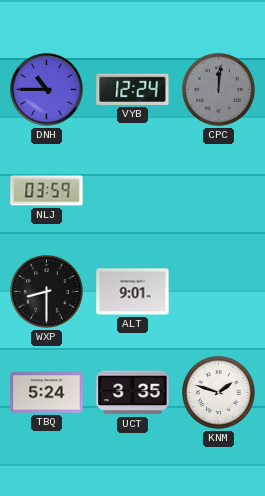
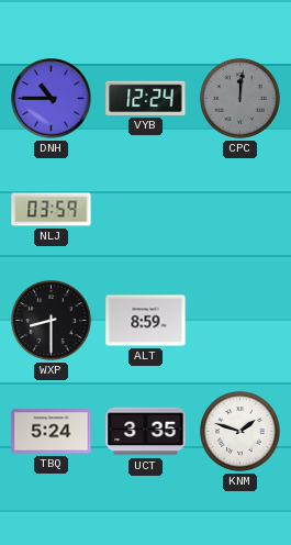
ALT: 9:01 -> 8:59 (146, 321)
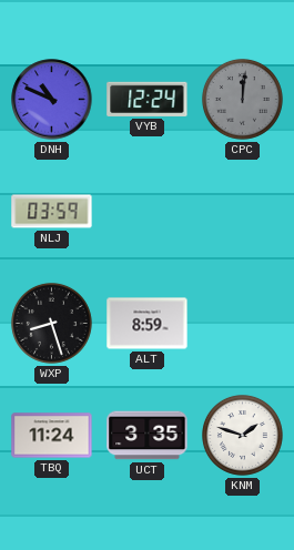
DNH: 10:45 -> 10:49 (52, 100)
WXP: 8:30 -> 8:27 (51, 323)
TBQ: 5:24 -> 11:24 (52, 436)
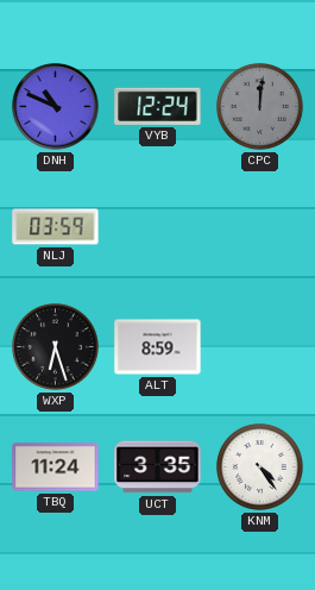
WXP: 8:27 -> 6:27 (55, 346)
KNM: 1:48 -> 4:24 (259, 466)
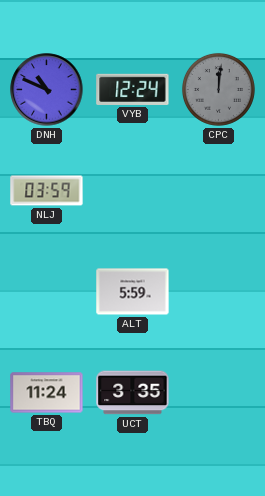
WXP: 6:27 -> none (55, 346)
ALT: 8:59 -> 5:59 (133, 292)
KNM: 4:24 -> none (259, 466)
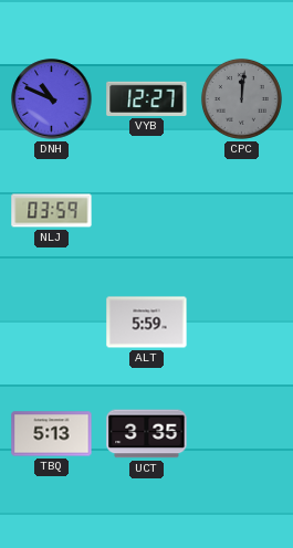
VYB: 12:24 -> 12:27 (147, 98)
TBQ: 11:24 -> 5:13 (52, 434)
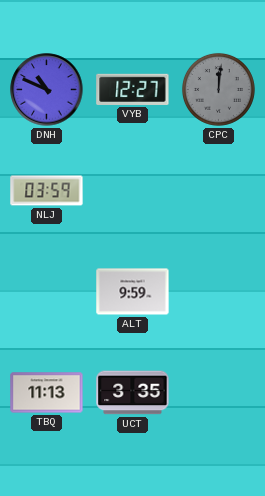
ALT: 5:59 -> 9:59 (133, 292)
TBQ: 5:13 -> 11:13 (47, 393)
